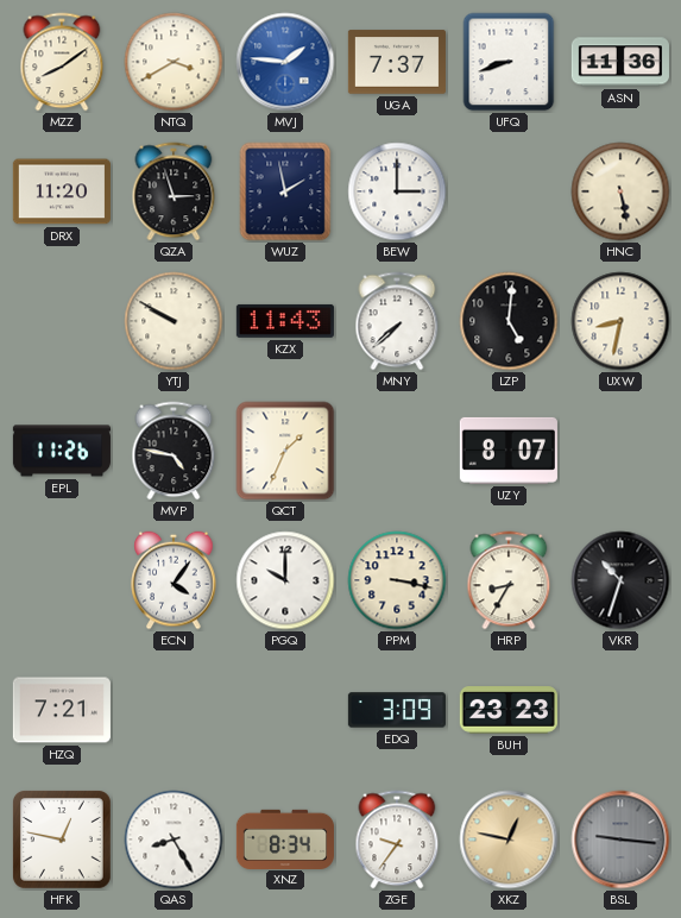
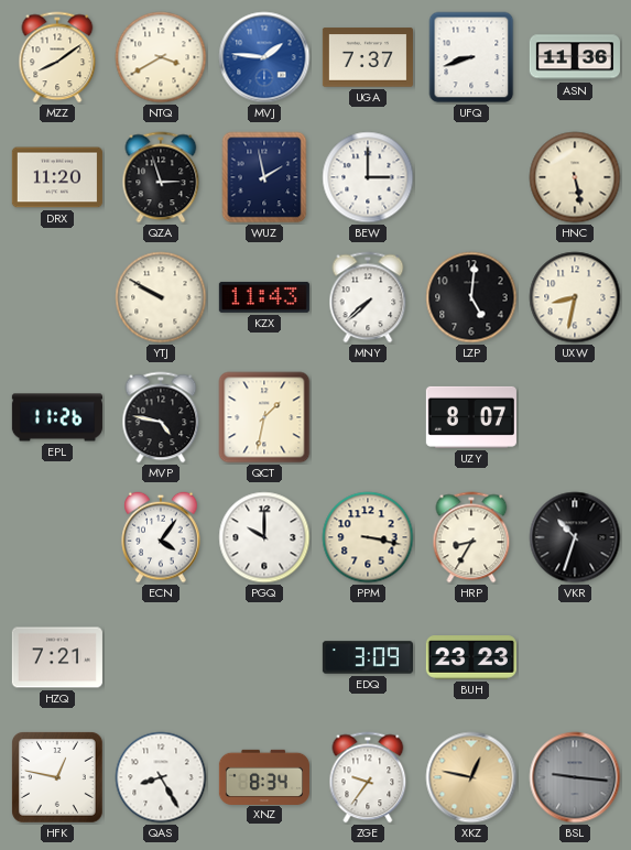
QCT: 1:34 -> 1:32 (264, 417)
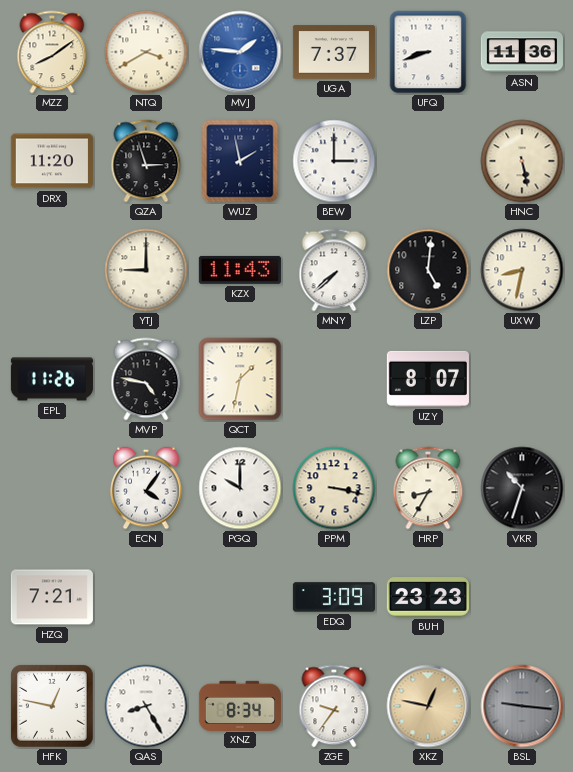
YTJ: 9:50 -> 9:00 (146, 270)
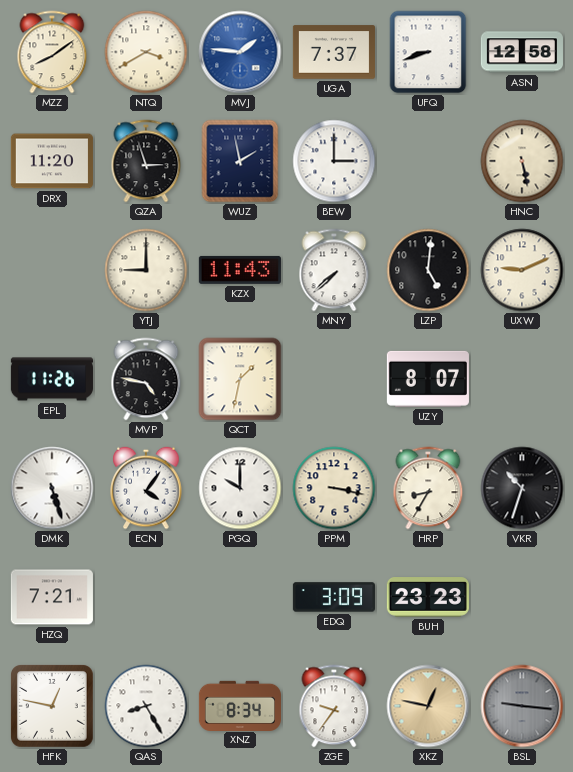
ASN: 11:36 -> 12:58 (522, 52)
UXW: 8:32 -> 9:11 (522, 270)
DMK: none -> 5:27 (52, 488)
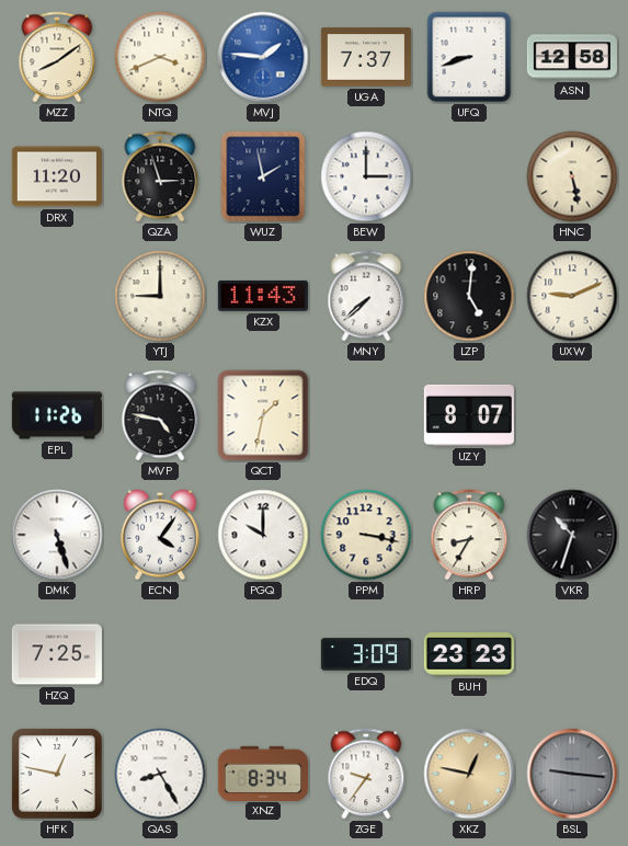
NTQ: 3:40 -> 3:41 (160, 57)
HZQ: 7:21 -> 7:25 (57, 654)
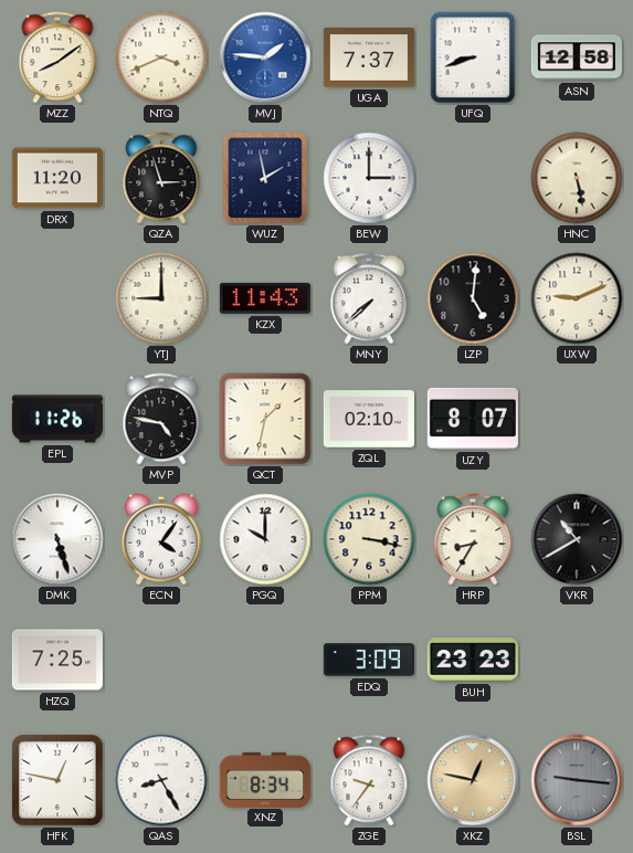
ZQL: none -> 02:10 (369, 419)
VKR: 10:33 -> 10:40 (577, 539)
